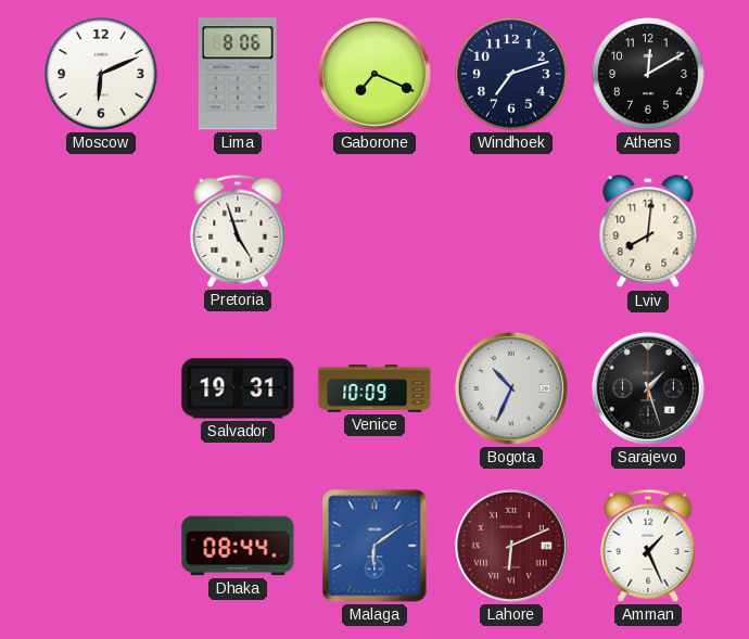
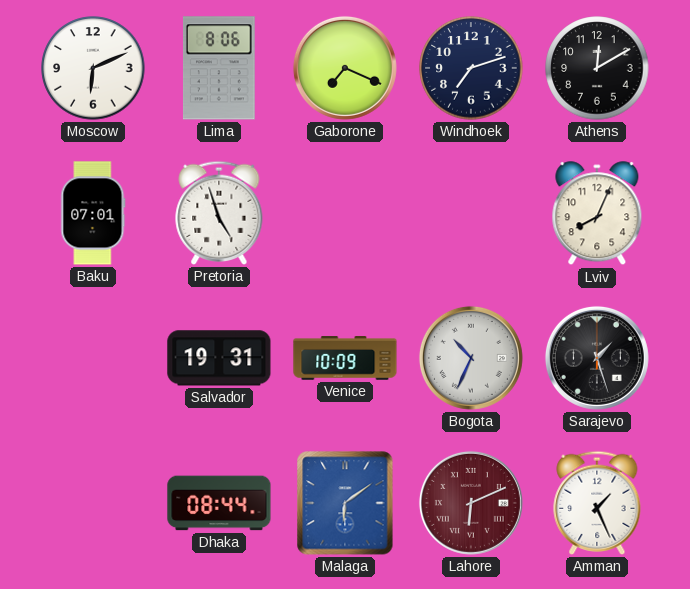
Baku: none -> 07:01 (93, 213)
Lviv: 8:01 -> 8:04 (597, 214)
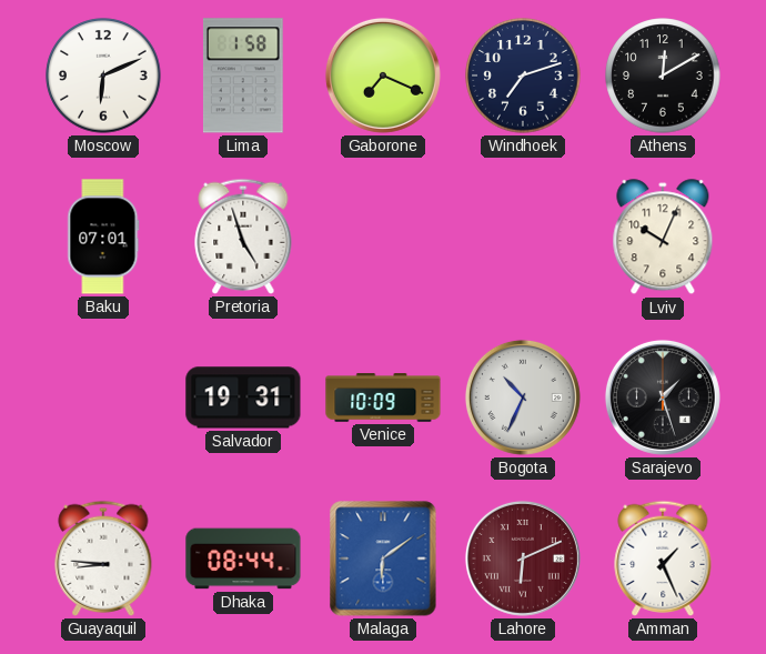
Lima: 8:06 -> 1:58 (243, 76)
Lviv: 8:04 -> 10:04 (663, 238)
Guayaquil: none -> 8:46 (103, 559)
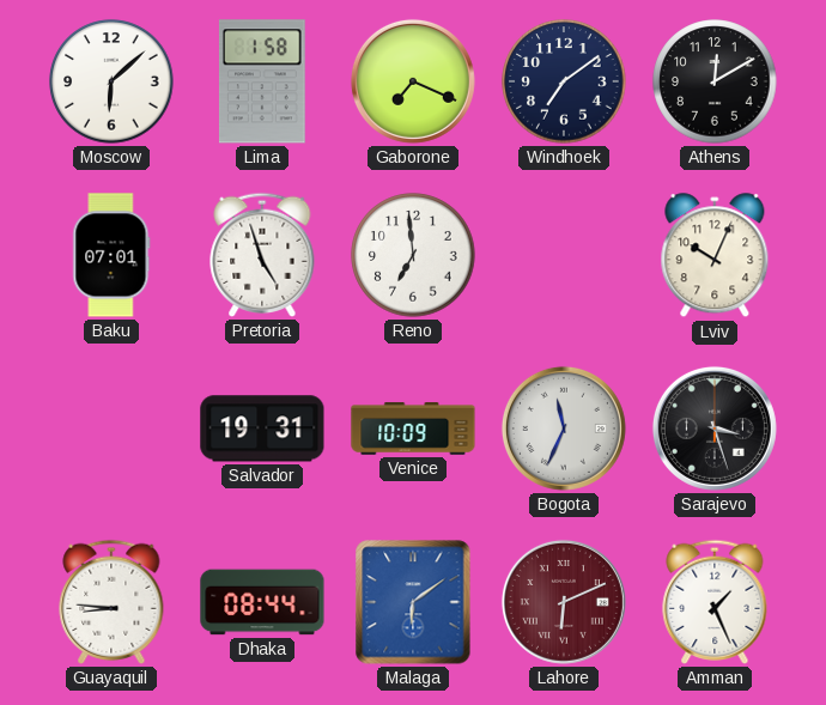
Moscow: 6:11 -> 6:08 (111, 81)
Windhoek: 7:12 -> 7:09 (564, 81)
Reno: none -> 6:59 (413, 255)
Bogota: 10:34 -> 11:34 (564, 429)
Sarajevo: 1:27 -> 3:27 (715, 429)
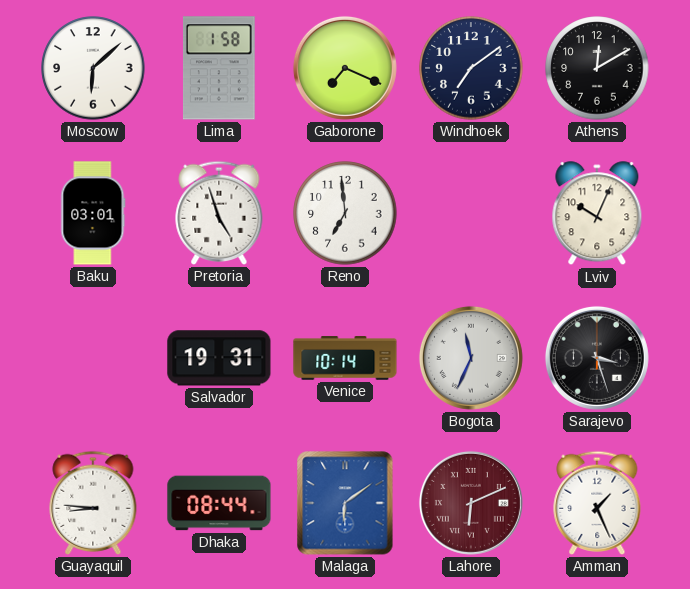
Baku: 07:01 -> 03:01 (93, 213)
Venice: 10:09 -> 10:14 (345, 358)
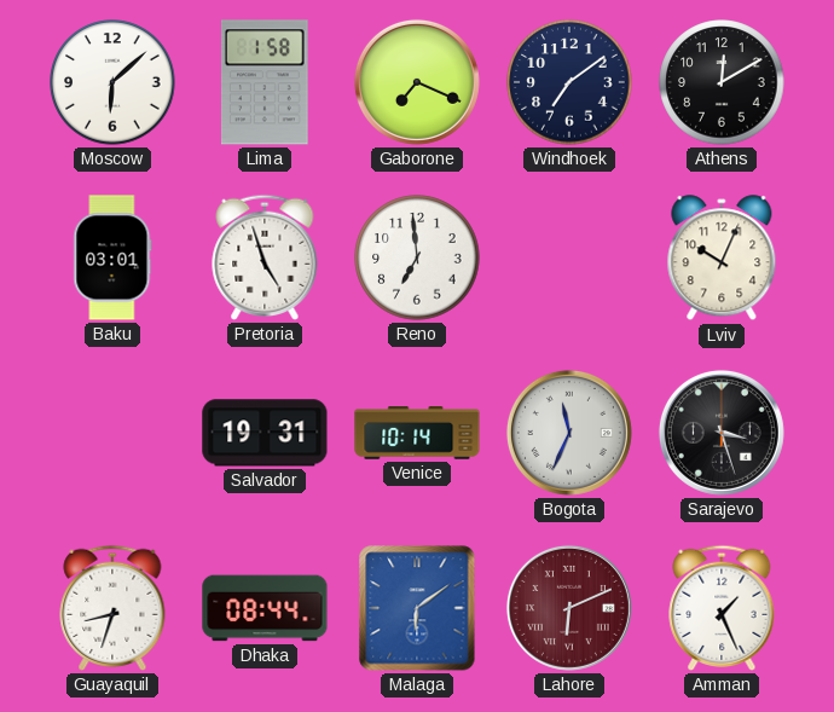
Guayaquil: 8:46 -> 8:33 (112, 608)
